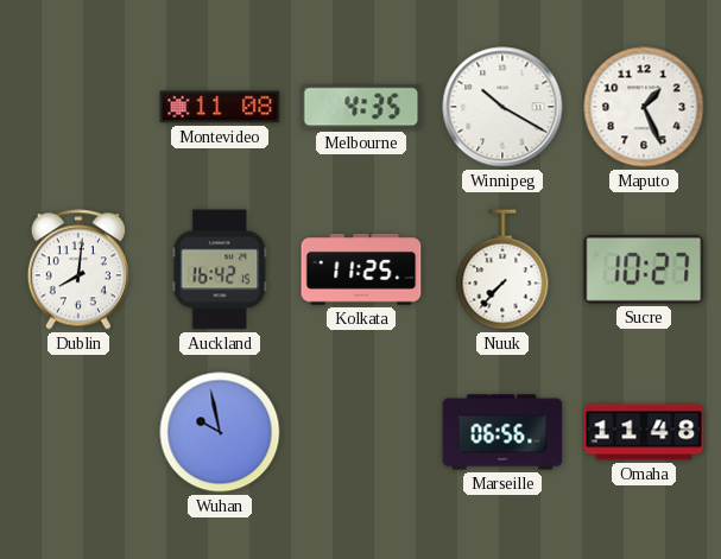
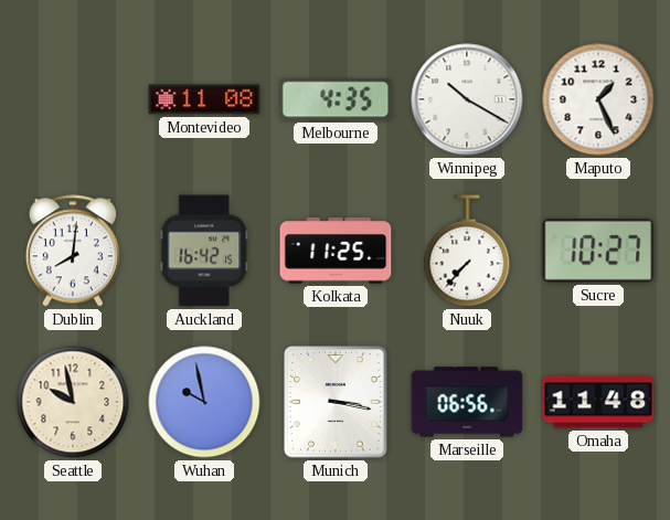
Seattle: none -> 9:58 (73, 402)
Munich: none -> 3:17 (336, 402)
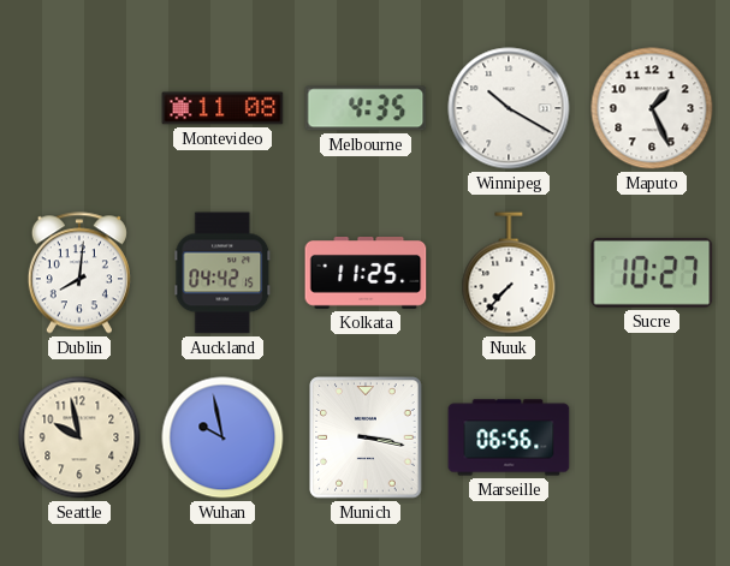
Auckland: 16:42 -> 04:42 (222, 273)
Omaha: 11:48 -> none (598, 402)
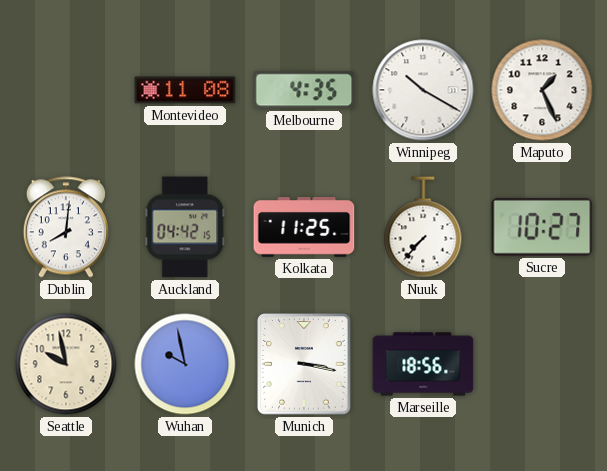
Marseille: 06:56 -> 18:56 (423, 364)
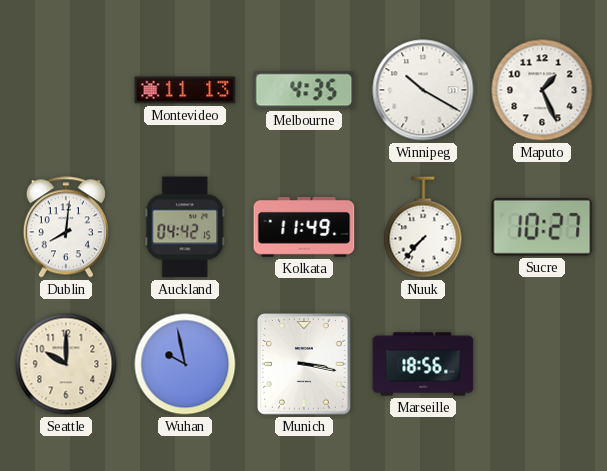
Montevideo: 11:08 -> 11:13 (185, 90)
Kolkata: 11:25 -> 11:49 (304, 228)
Seattle: 9:58 -> 10:00 (66, 364)
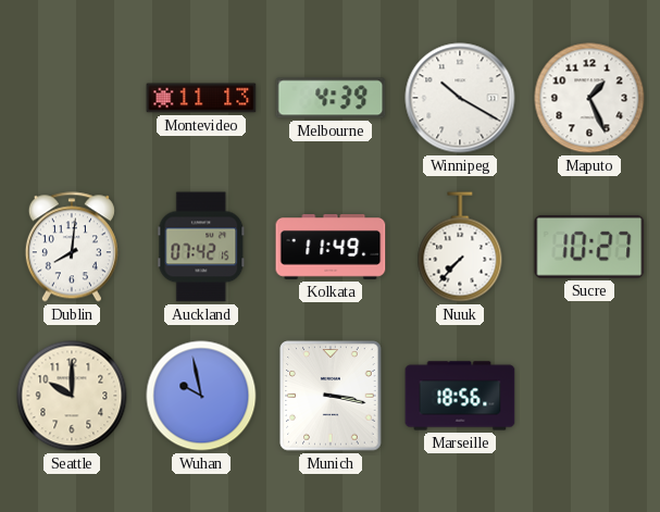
Melbourne: 4:35 -> 4:39 (331, 98)
Auckland: 04:42 -> 07:42 (201, 247)
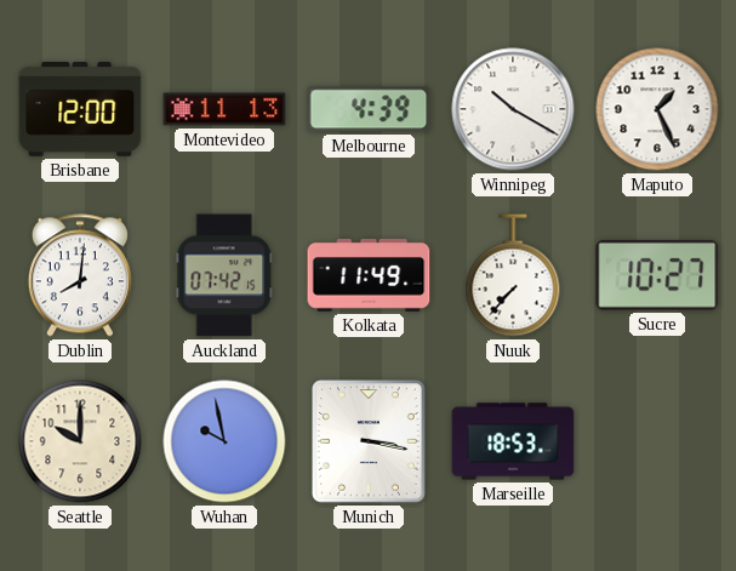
Brisbane: none -> 12:00 (80, 110)
Marseille: 18:56 -> 18:53 (513, 441)
